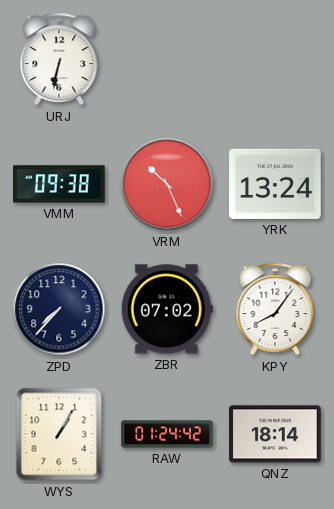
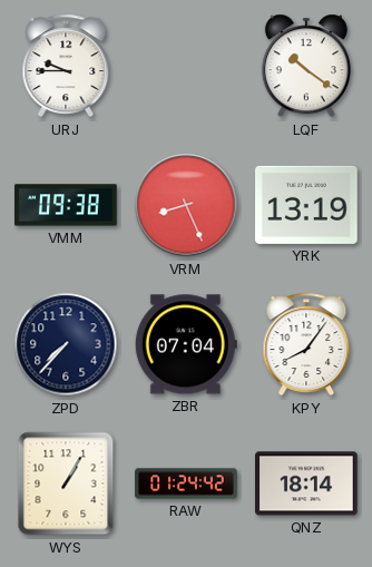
URJ: 6:32 -> 9:45 (66, 66)
LQF: none -> 10:21 (306, 66)
VRM: 10:26 -> 8:26 (186, 205)
YRK: 13:24 -> 13:19 (306, 205)
ZBR: 07:02 -> 07:04 (186, 344)
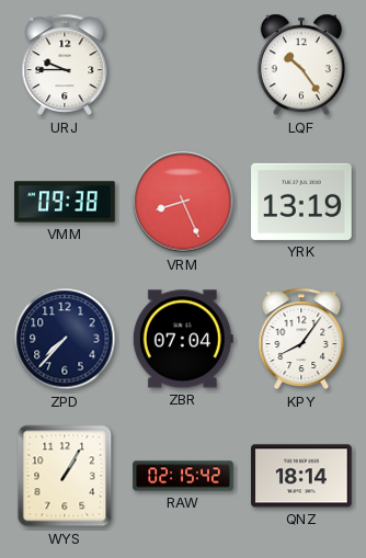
LQF: 10:21 -> 10:24 (301, 65)
RAW: 01:24 -> 02:15 (183, 476)
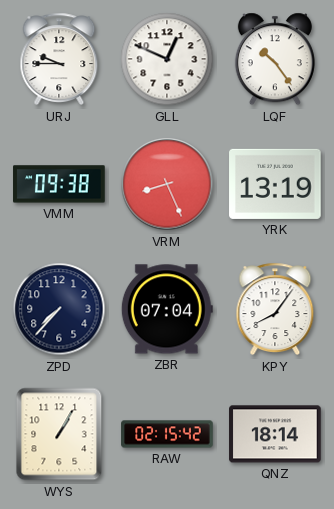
GLL: none -> 12:49 (167, 59)
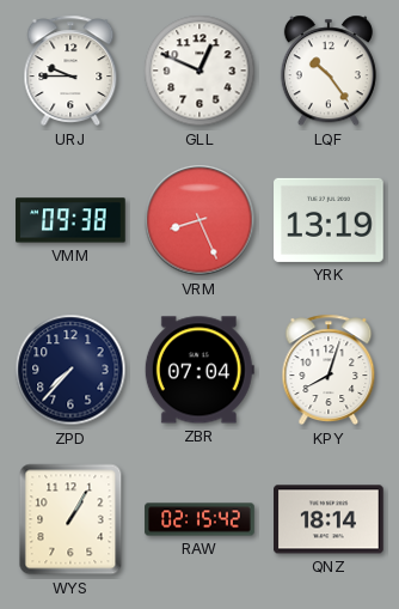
KPY: 8:06 -> 8:03 (329, 370)
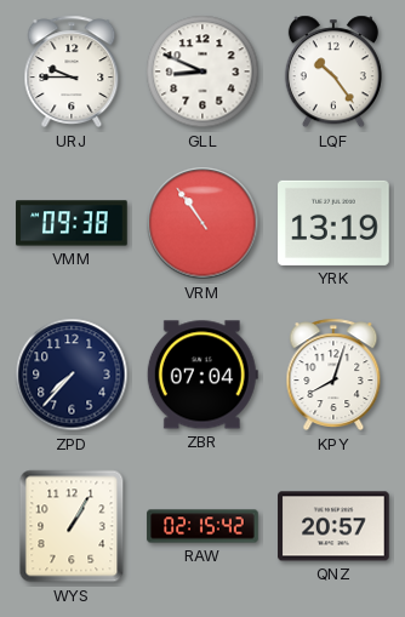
GLL: 12:49 -> 8:49 (202, 72)
VRM: 8:26 -> 10:54 (202, 223)
QNZ: 18:14 -> 20:57 (333, 526)
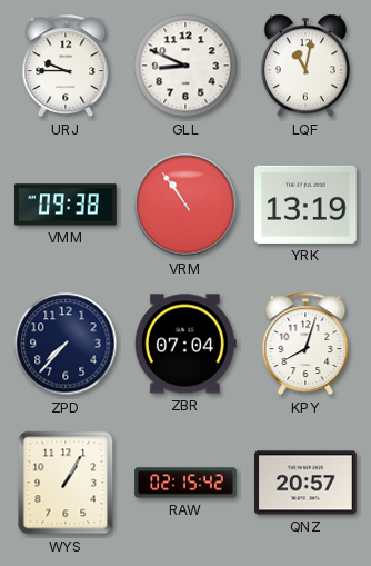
LQF: 10:24 -> 11:02 (305, 66)
